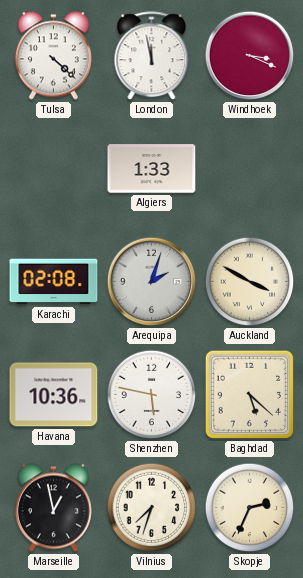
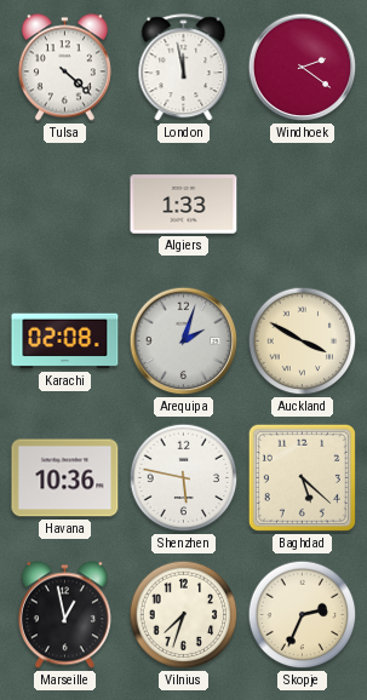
Windhoek: 3:19 -> 2:21 (303, 68)
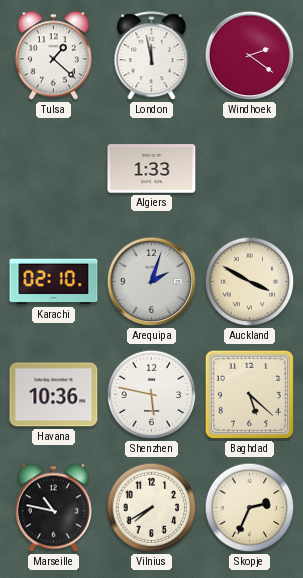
Tulsa: 4:22 -> 1:22 (53, 56)
Karachi: 02:08 -> 02:10 (54, 282)
Marseille: 12:58 -> 10:47 (53, 508)
Vilnius: 7:33 -> 7:40 (152, 508)
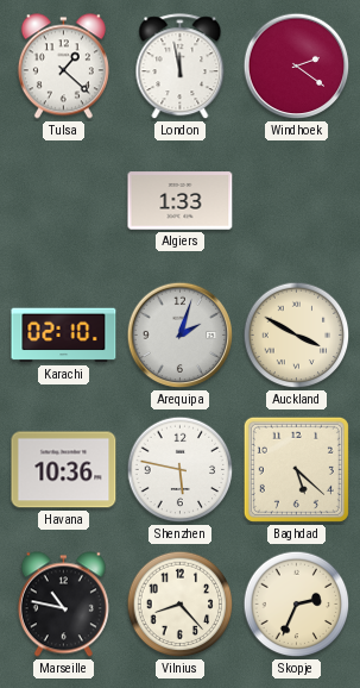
Vilnius: 7:40 -> 8:23 (181, 605)
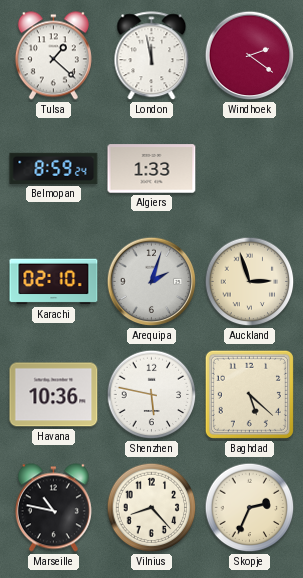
Belmopan: none -> 8:59 (54, 168)
Auckland: 3:50 -> 2:57 (250, 282)
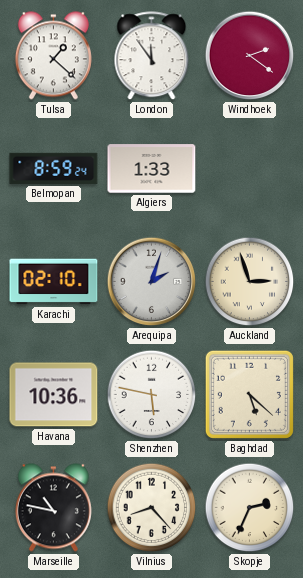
London: 11:58 -> 11:54 (152, 56)
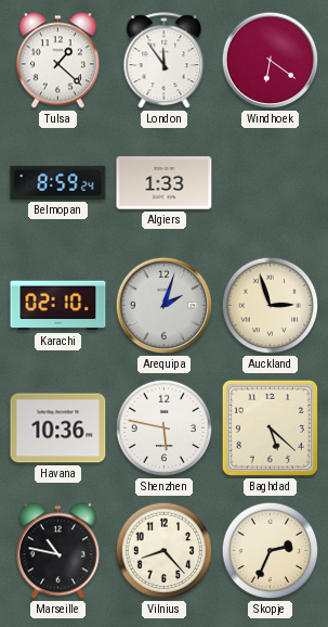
Windhoek: 2:21 -> 6:21 (271, 61)
